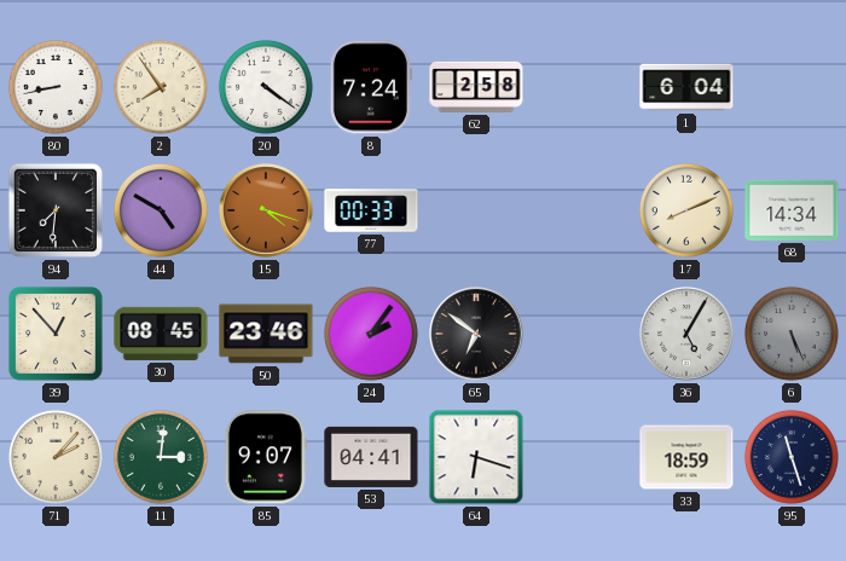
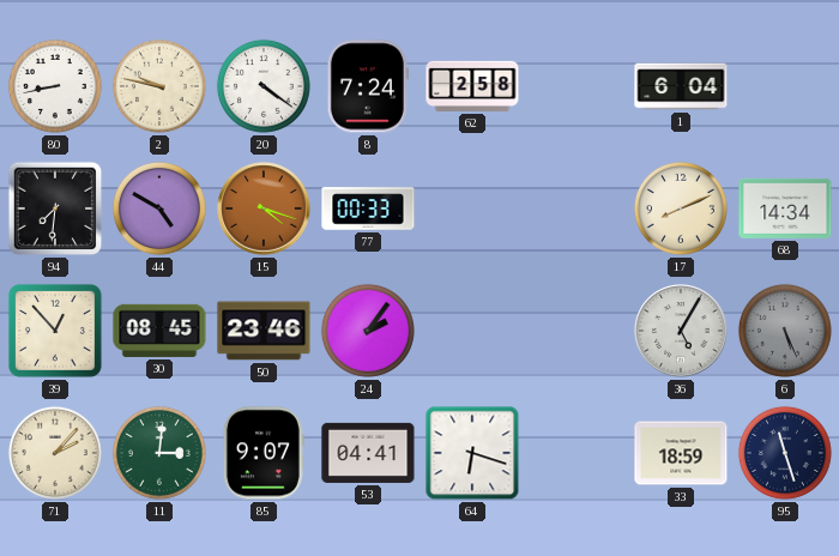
2: 7:54 -> 9:47 (159, 86)
65: 6:51 -> none (476, 334)
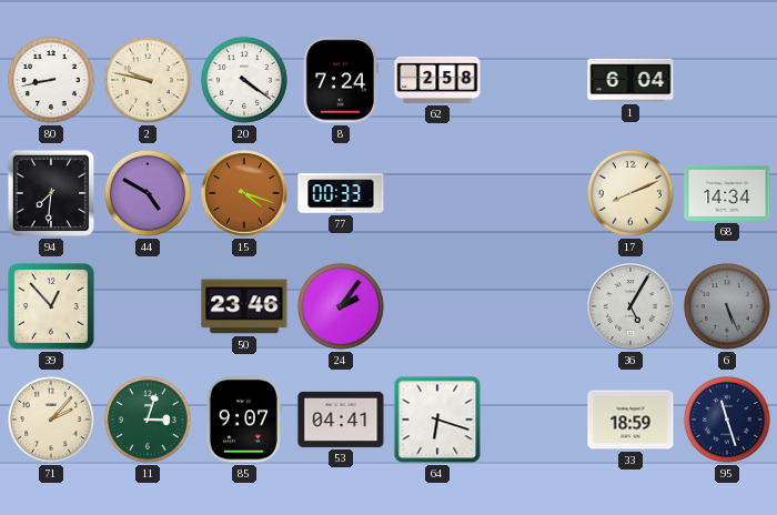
30: 08:45 -> none (159, 331)
11: 3:01 -> 3:03 (148, 420)
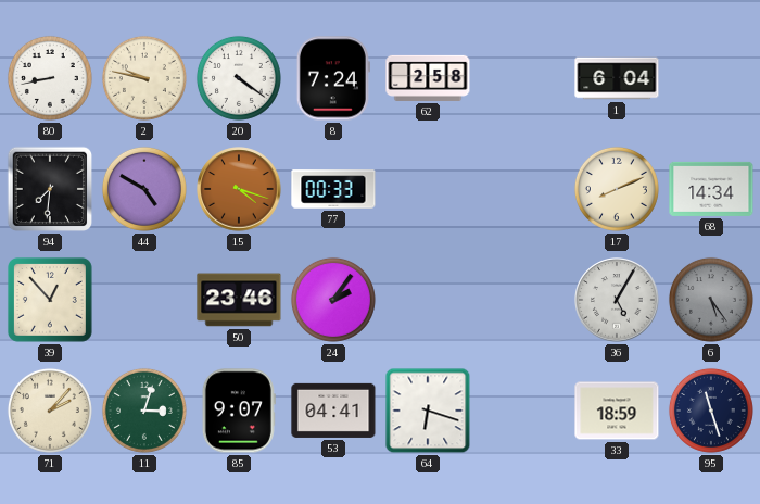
6: 5:26 -> 5:24 (711, 300)
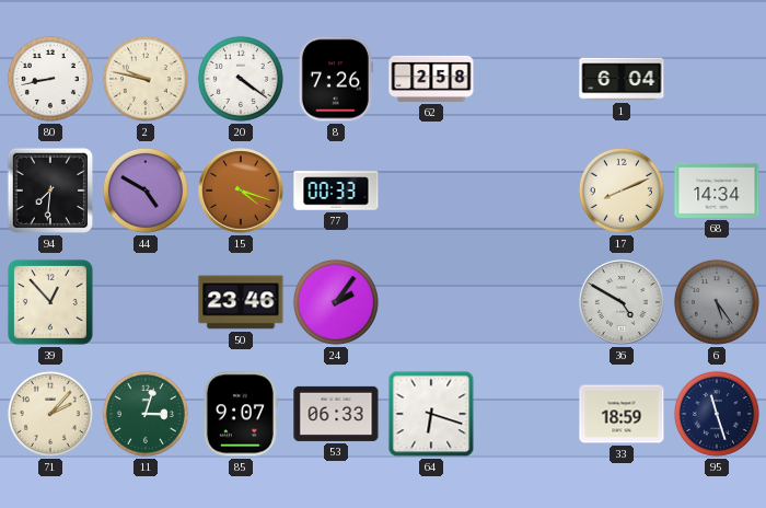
8: 7:24 -> 7:26 (336, 79)
36: 5:05 -> 4:50 (622, 302)
53: 04:41 -> 06:33 (336, 414)
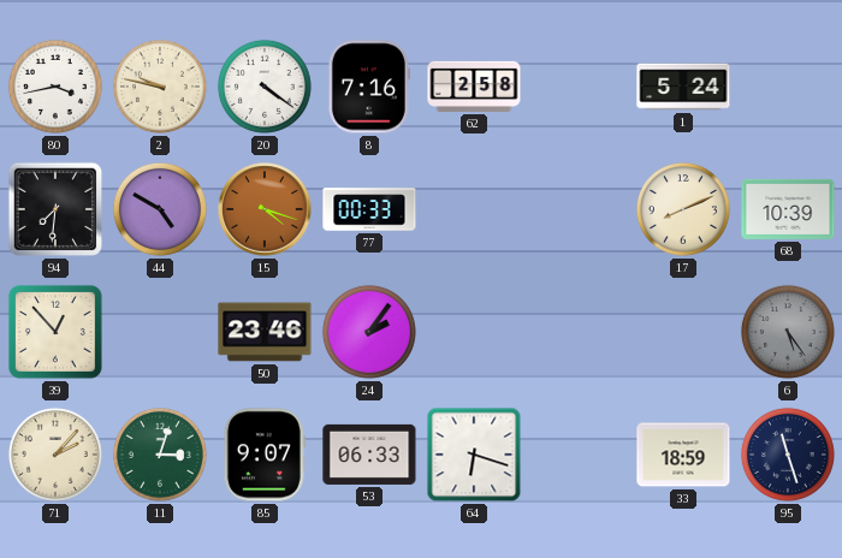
80: 8:43 -> 3:43 (55, 87)
8: 7:26 -> 7:16 (369, 87)
1: 6:04 -> 5:24 (683, 87)
68: 14:34 -> 10:39 (788, 209)
36: 4:50 -> none (622, 302)
